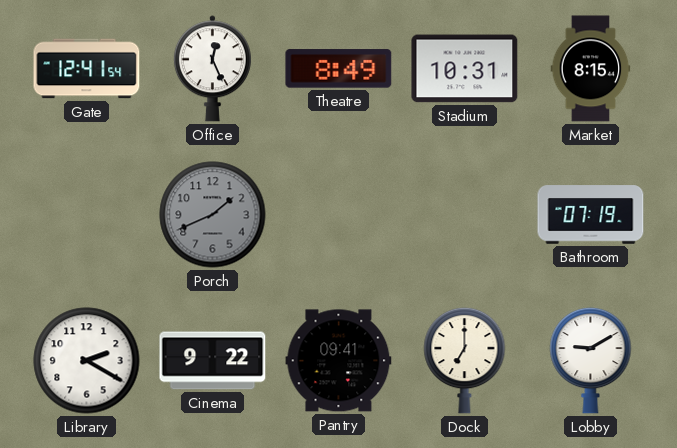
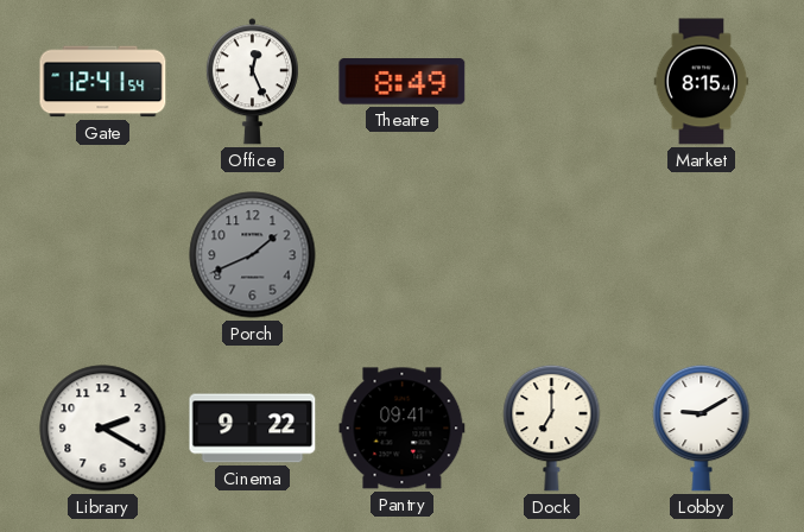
Stadium: 10:31 -> none (465, 69)
Bathroom: 07:19 -> none (591, 215)
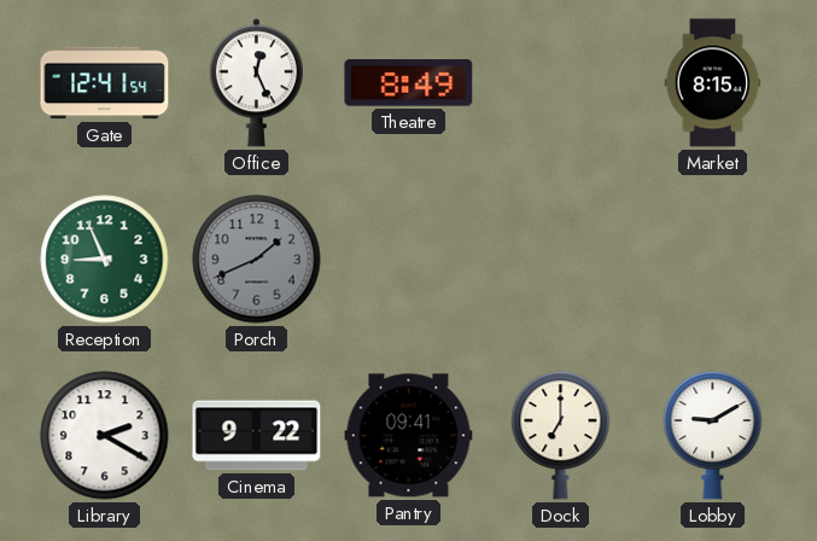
Reception: none -> 8:56 (105, 260)
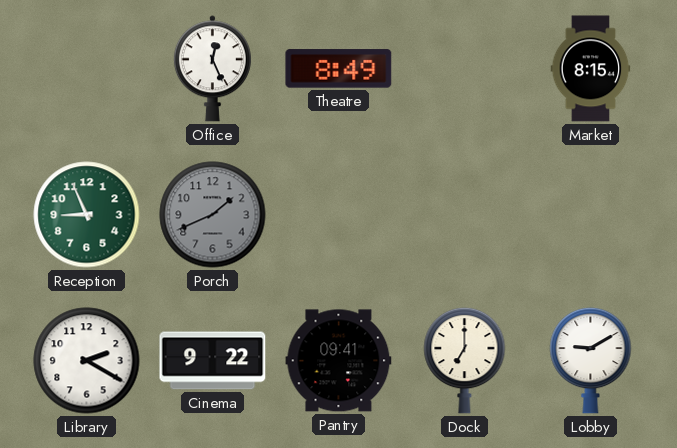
Gate: 12:41 -> none (105, 83)
